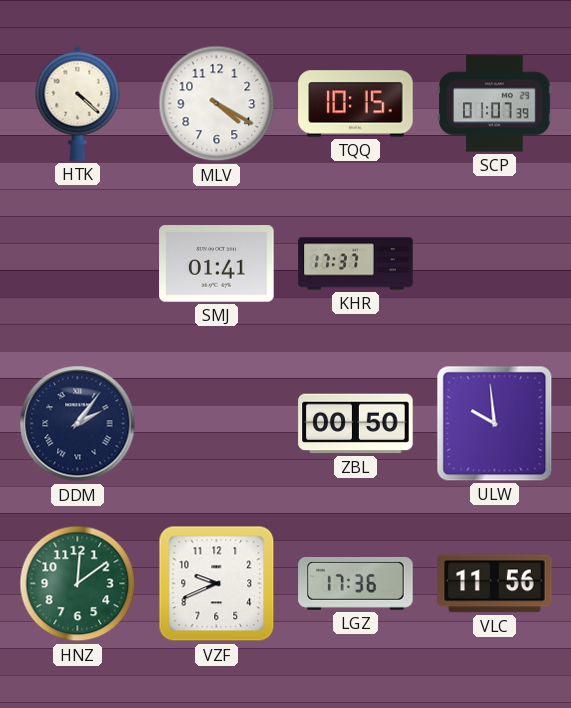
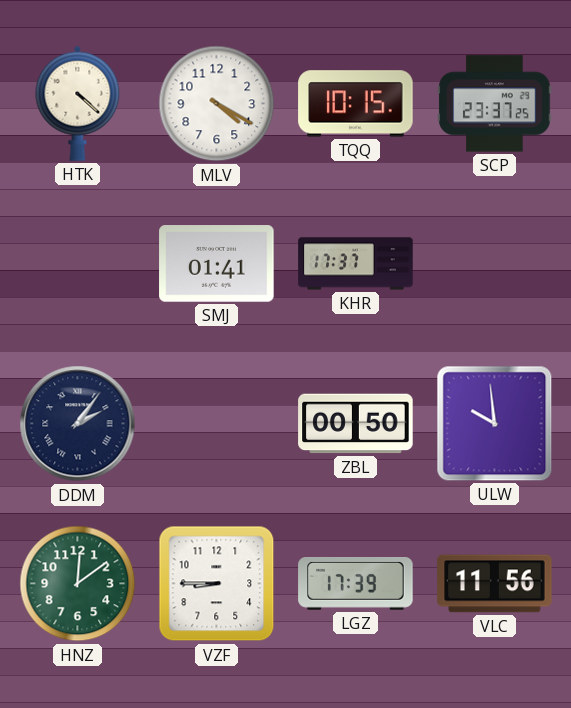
SCP: 01:07 -> 23:37 (495, 104)
VZF: 9:41 -> 8:45 (217, 584)
LGZ: 17:36 -> 17:39 (356, 584)
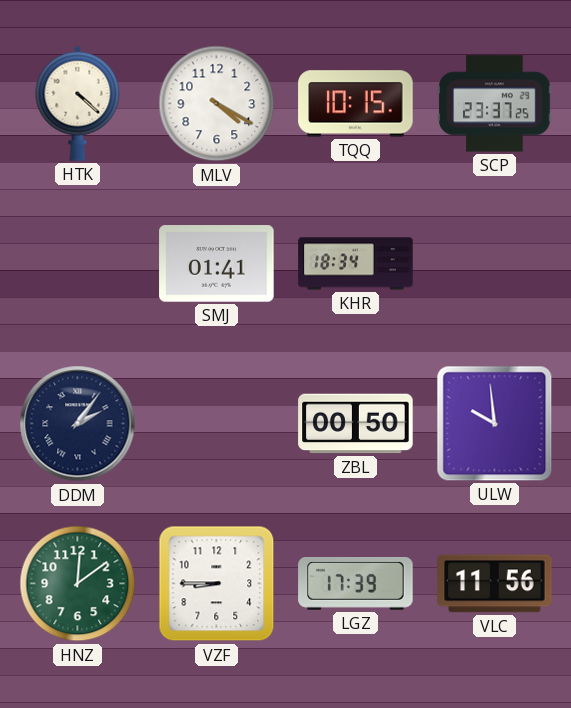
KHR: 17:37 -> 18:34 (356, 264)
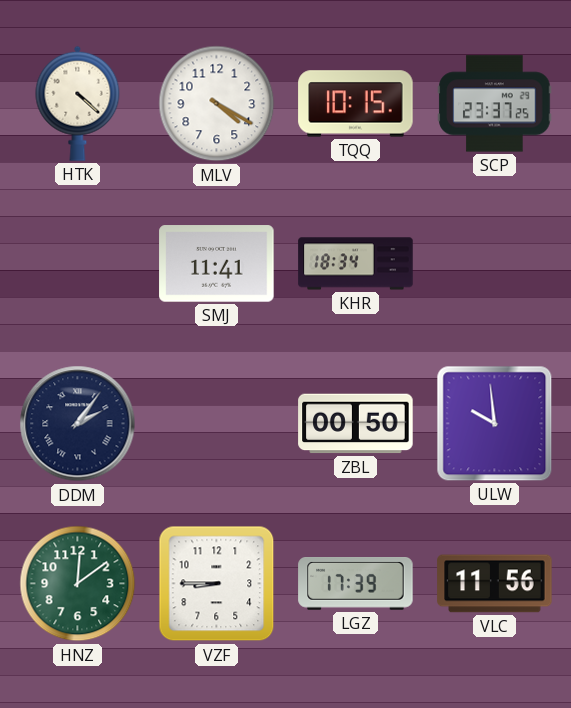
SMJ: 01:41 -> 11:41 (217, 264)
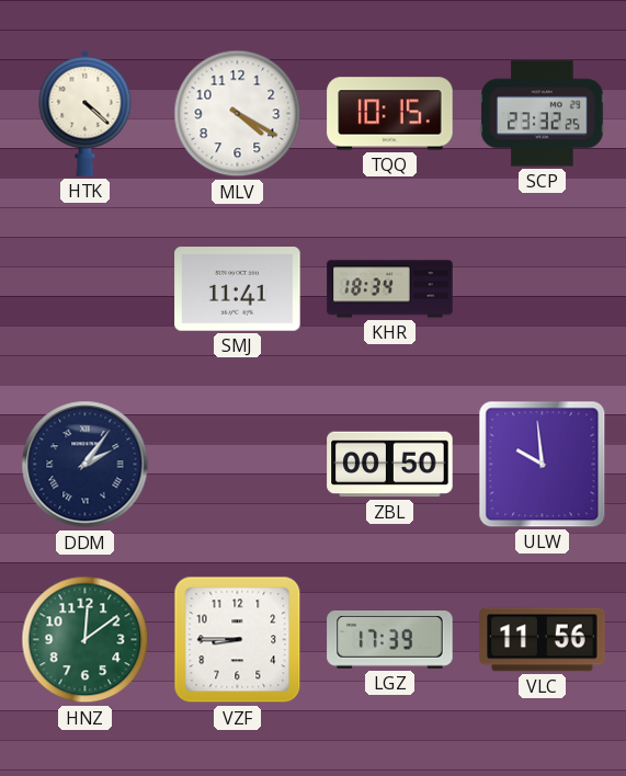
SCP: 23:37 -> 23:32 (543, 114)
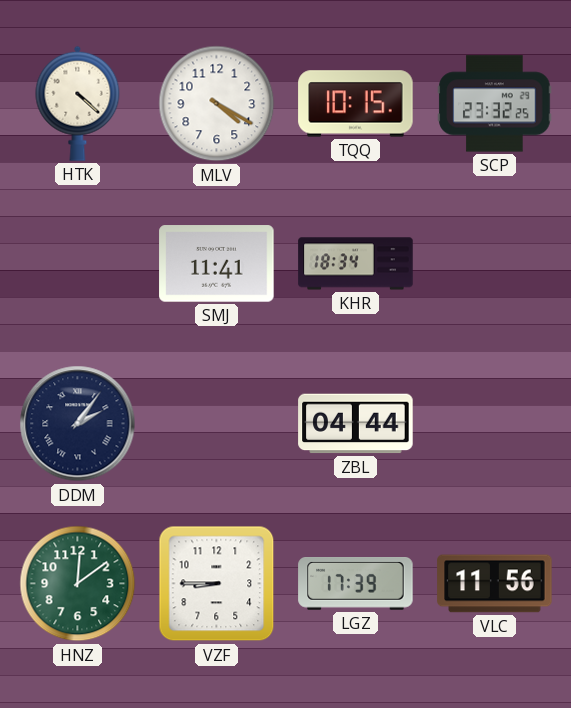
ZBL: 00:50 -> 04:44 (356, 424)
ULW: 9:59 -> none (543, 465)
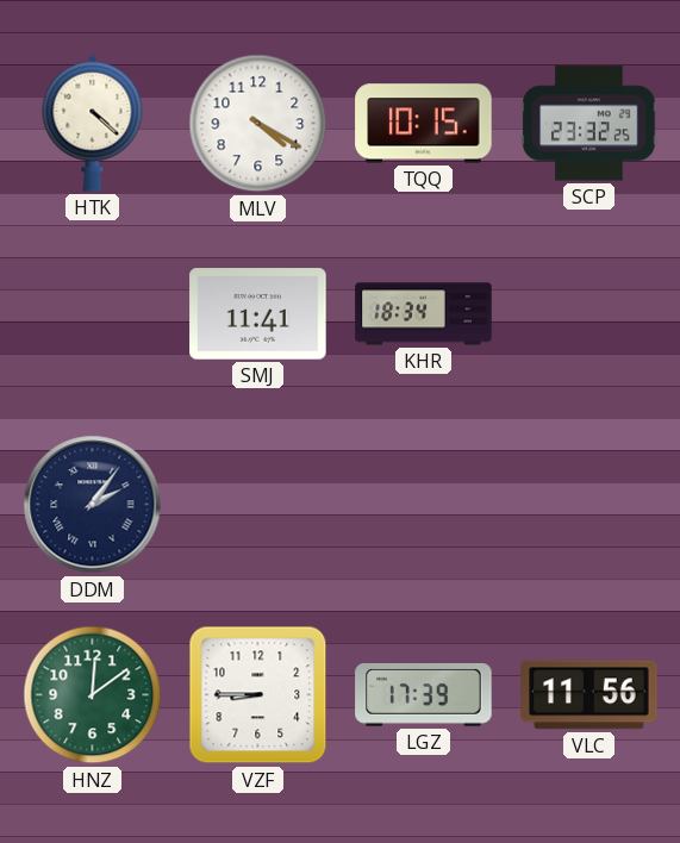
ZBL: 04:44 -> none (356, 424)
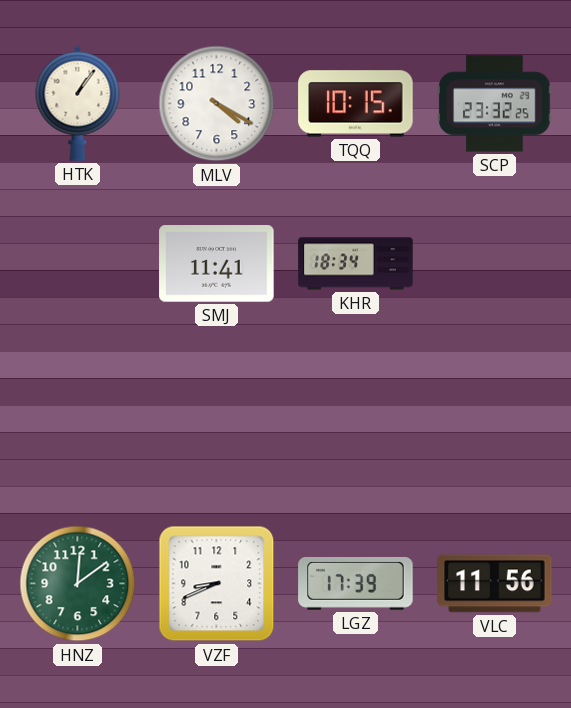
HTK: 4:22 -> 1:06 (78, 103)
DDM: 2:06 -> none (93, 505)
VZF: 8:45 -> 8:41 (217, 584)
